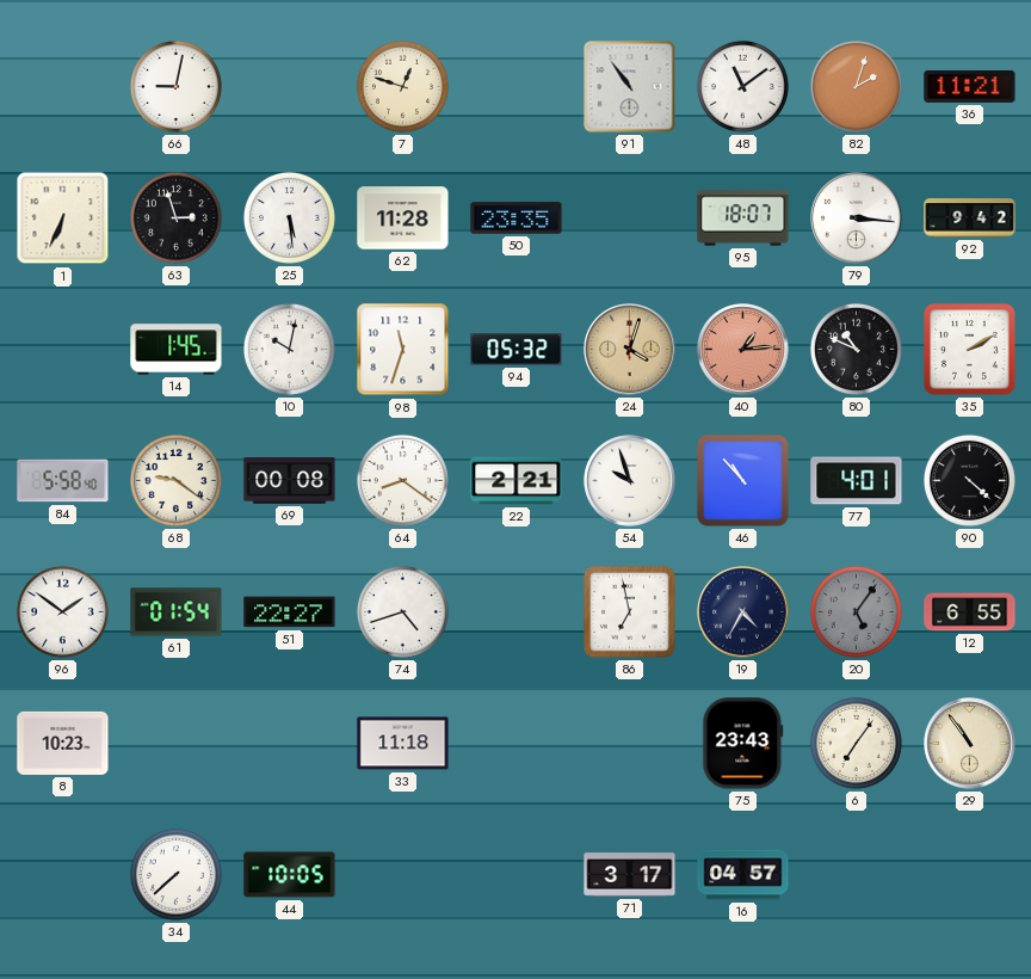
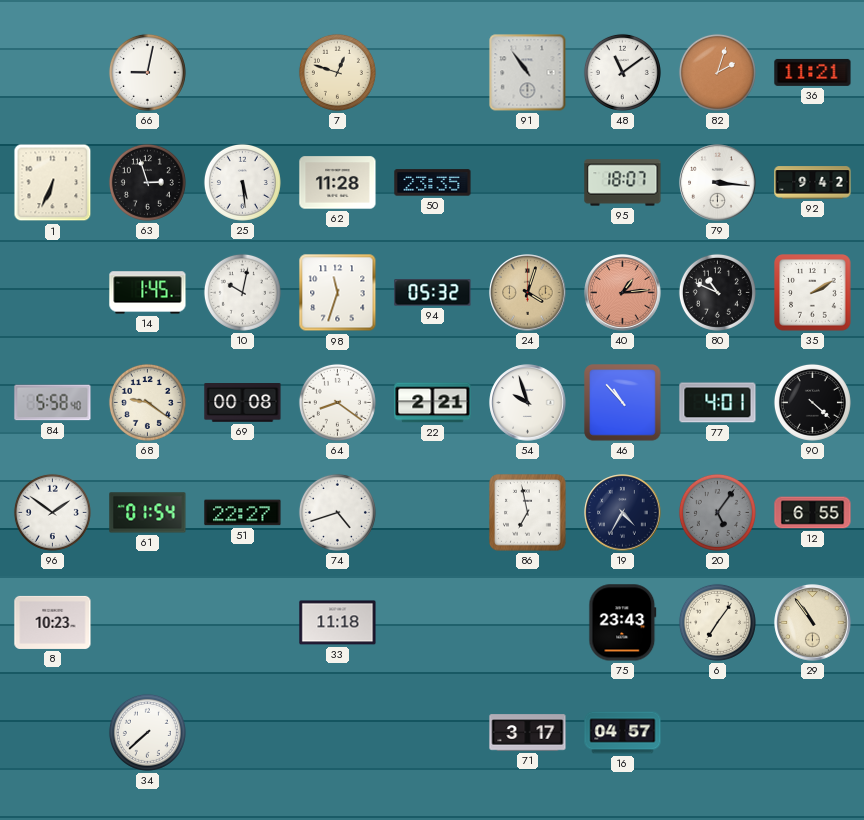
44: 10:05 -> none (290, 875)
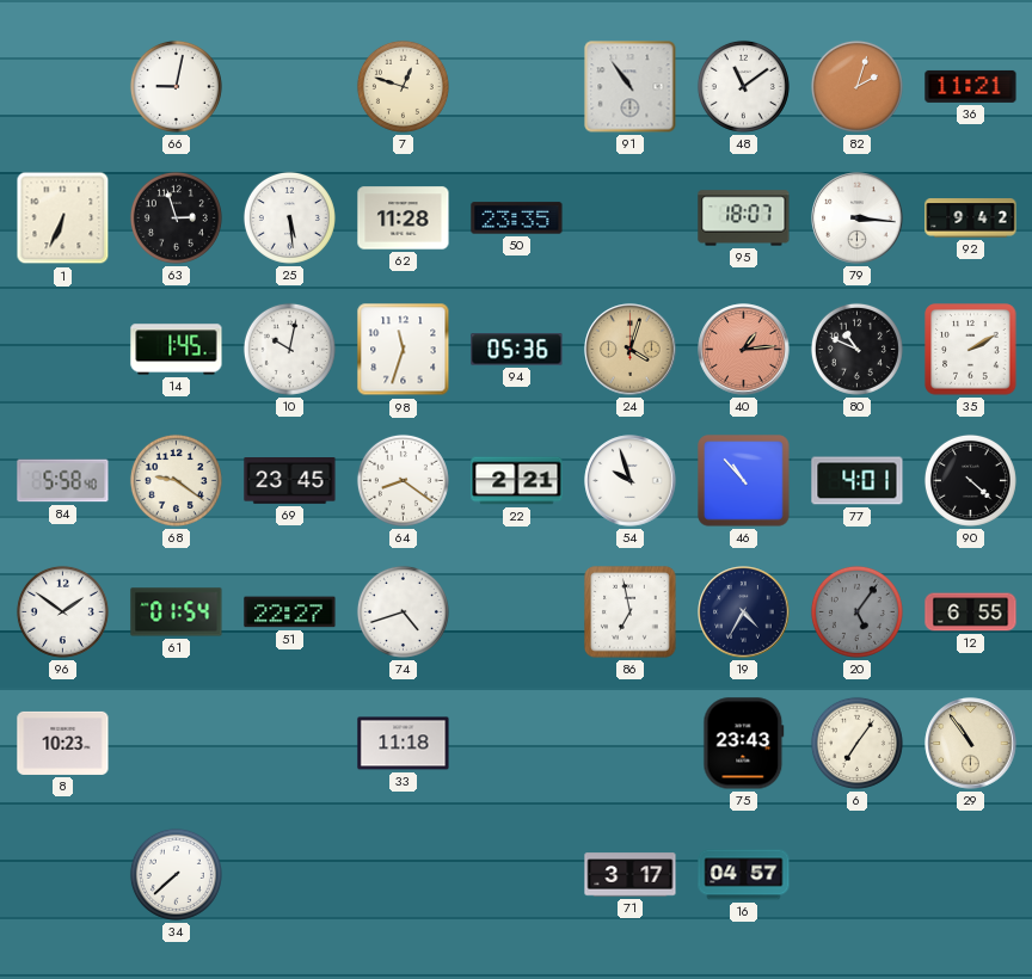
94: 05:32 -> 05:36 (517, 350)
69: 00:08 -> 23:45 (290, 481)
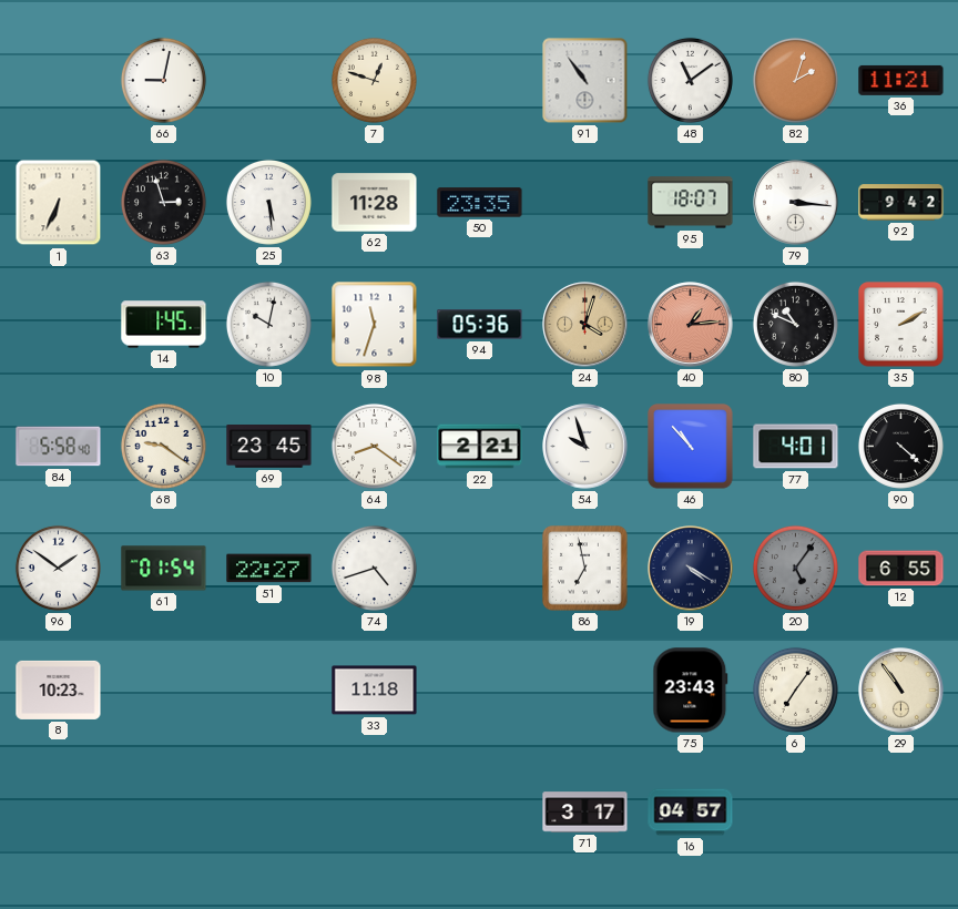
19: 4:35 -> 4:20 (691, 569)
34: 7:38 -> none (176, 874)
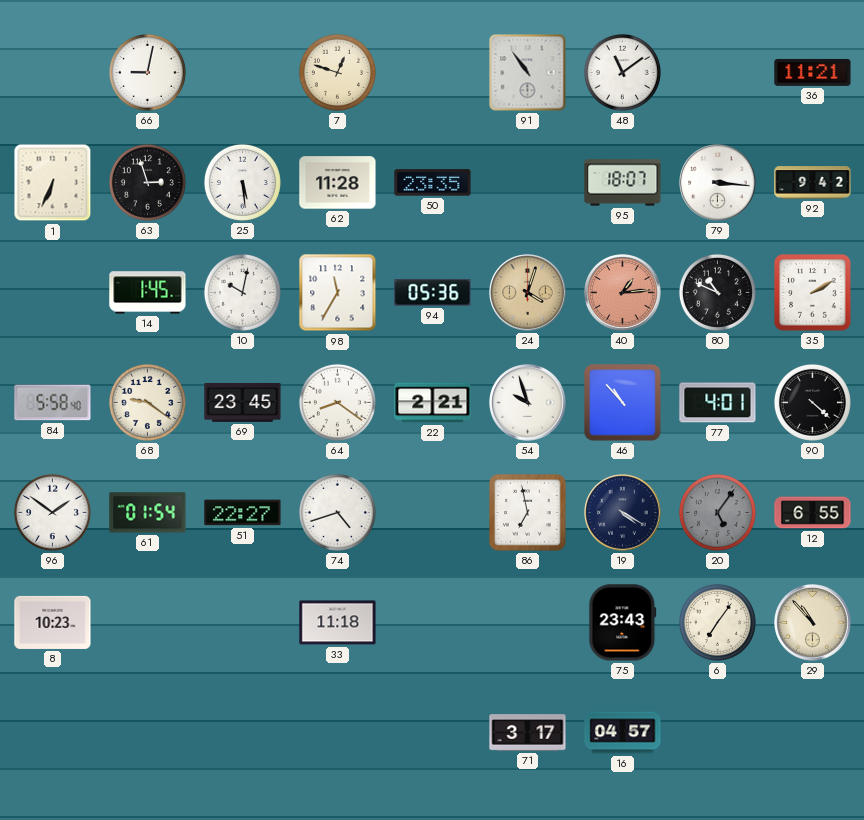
82: 2:03 -> none (795, 80)
98: 11:33 -> 11:35 (338, 293)
29: 10:54 -> 10:53 (813, 623)
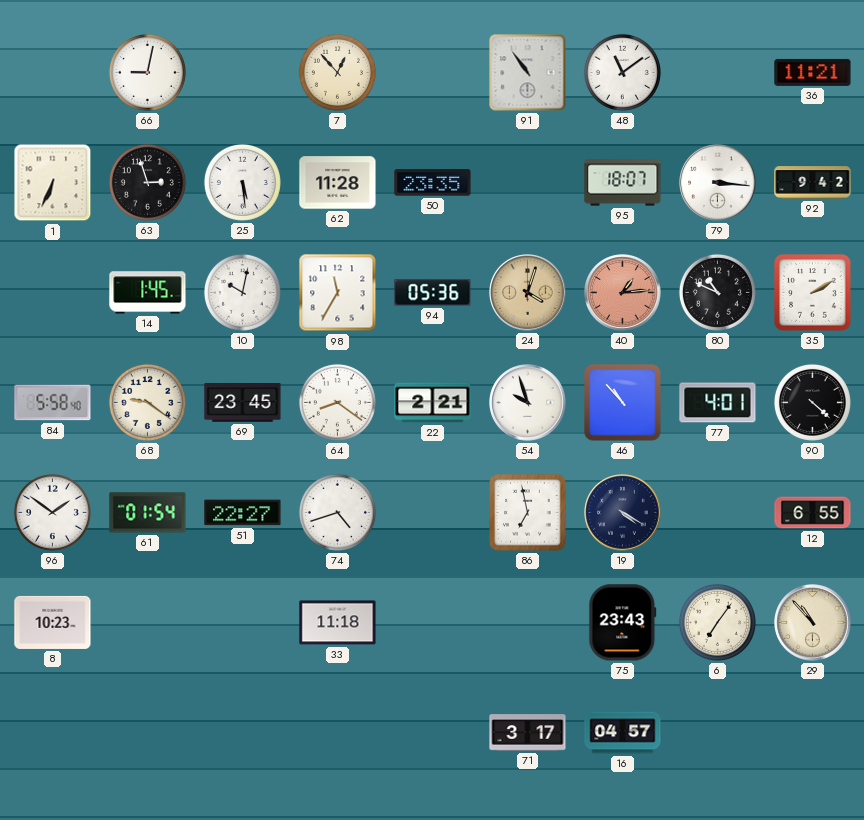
7: 12:48 -> 12:53 (337, 72)
20: 5:06 -> none (717, 512)
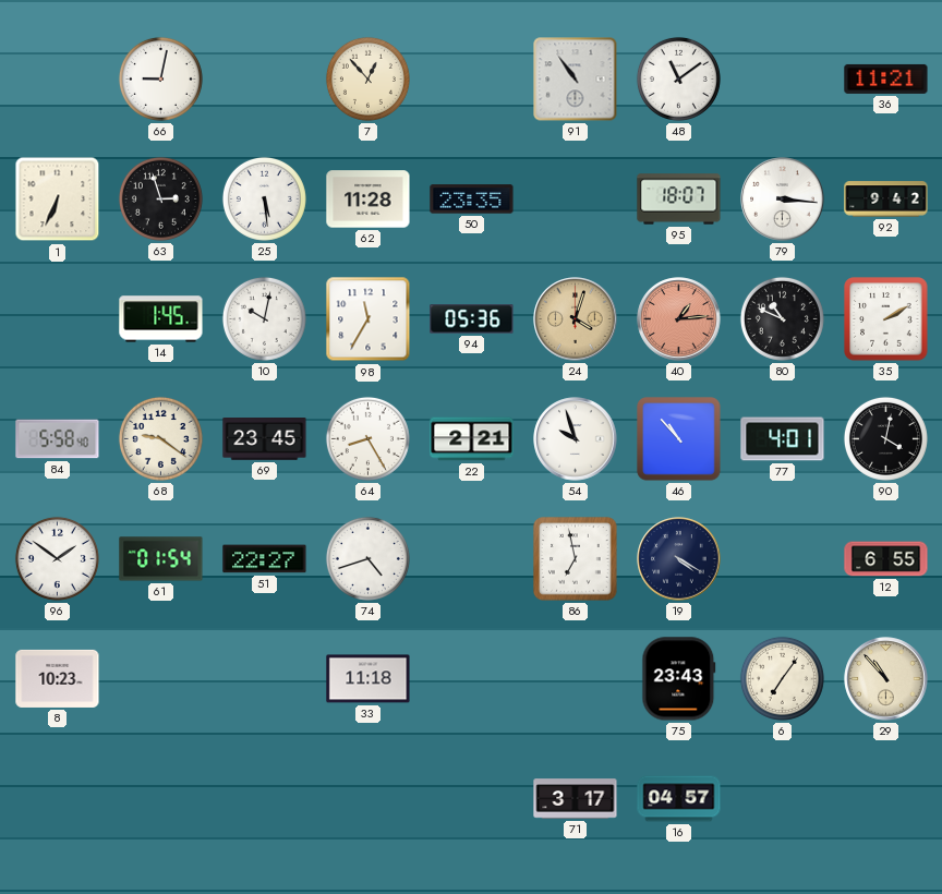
64: 8:21 -> 8:25 (367, 438)
90: 4:22 -> 4:02 (885, 438)
